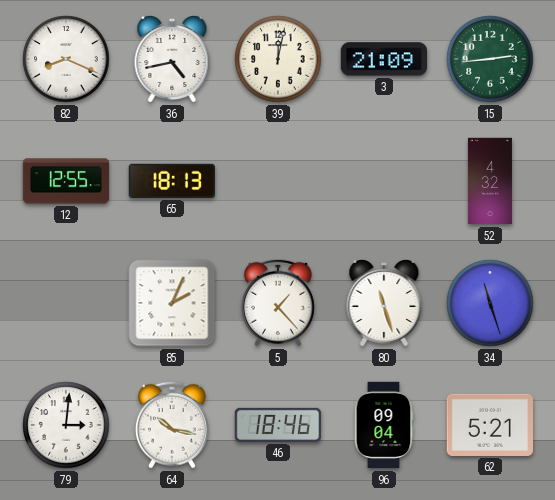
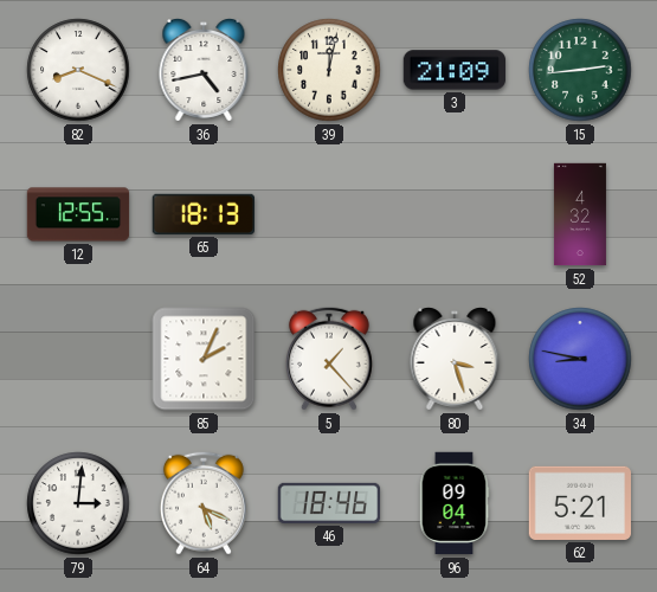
80: 11:27 -> 3:27 (455, 360)
34: 11:27 -> 8:47 (580, 359)
64: 10:17 -> 5:19 (204, 503)
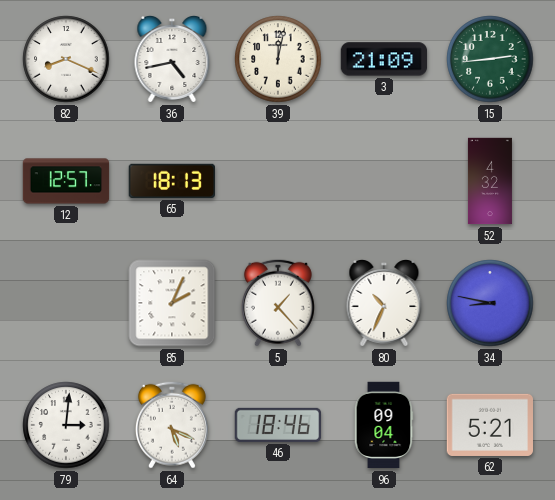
12: 12:55 -> 12:57 (66, 181)
80: 3:27 -> 10:34 (384, 304)
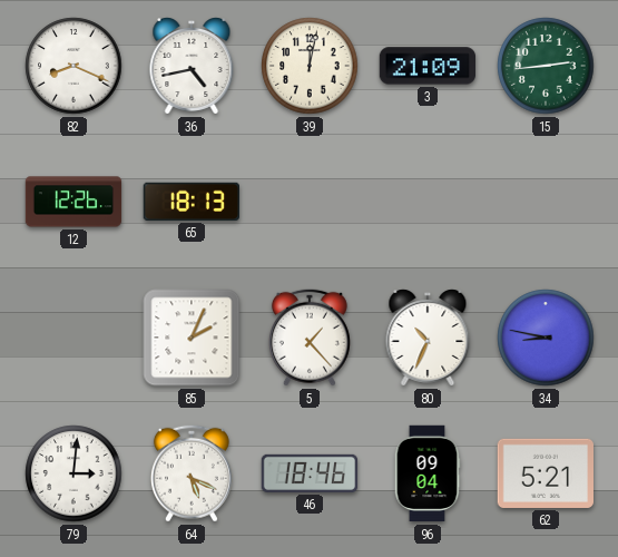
12: 12:57 -> 12:26 (73, 202)
52: 4:32 -> none (490, 181)
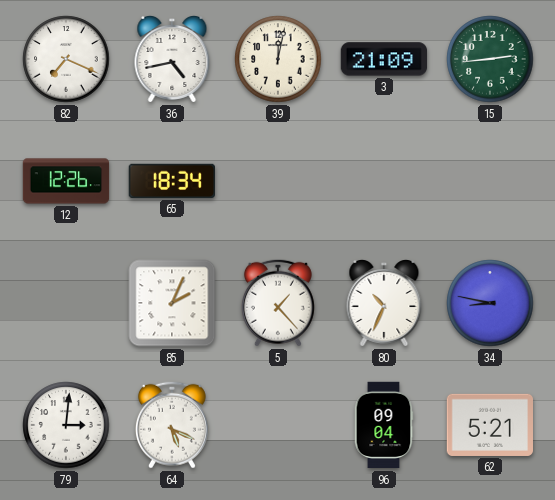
82: 8:19 -> 7:19 (66, 59)
65: 18:13 -> 18:34 (171, 181)
46: 18:46 -> none (310, 473)
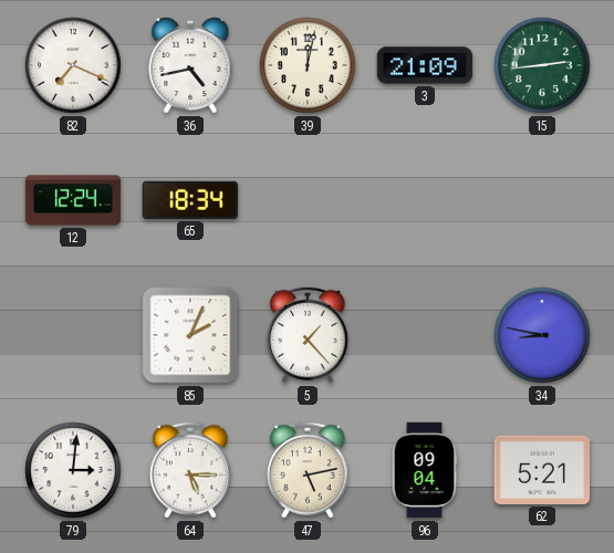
12: 12:26 -> 12:24 (73, 200)
80: 10:34 -> none (384, 304)
64: 5:19 -> 5:15 (190, 470)
47: none -> 5:13 (308, 470)
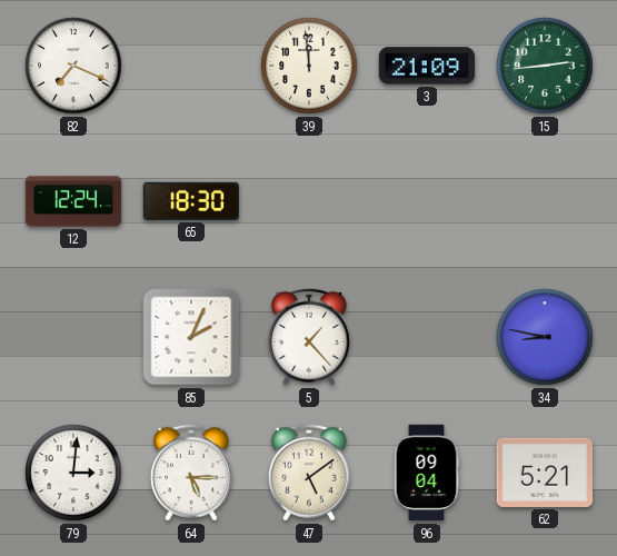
36: 4:43 -> none (190, 66)
39: 12:02 -> 11:59 (309, 66)
65: 18:34 -> 18:30 (190, 201)
47: 5:13 -> 5:09 (309, 473)
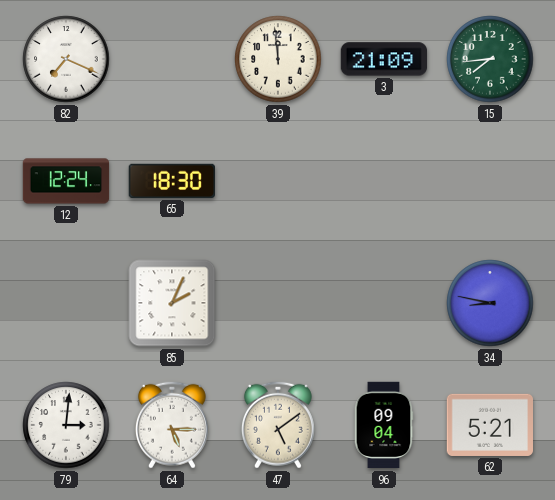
15: 2:44 -> 7:44 (490, 59)
5: 1:23 -> none (309, 337)
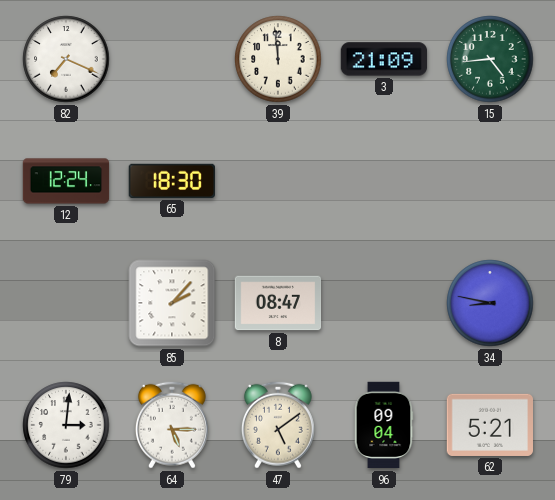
15: 7:44 -> 4:44 (490, 59)
85: 2:04 -> 2:07 (172, 303)
8: none -> 08:47 (278, 303)
